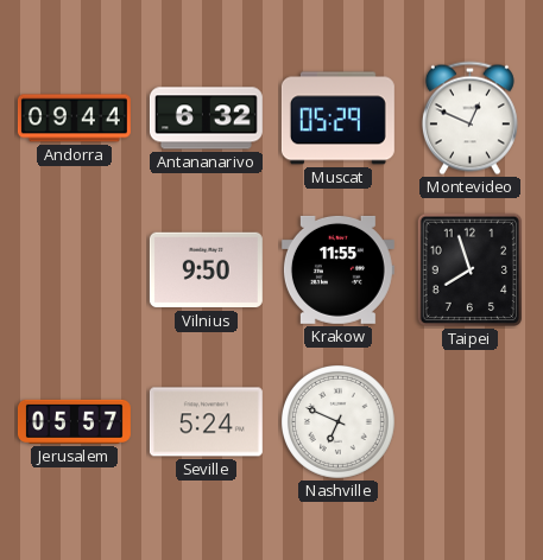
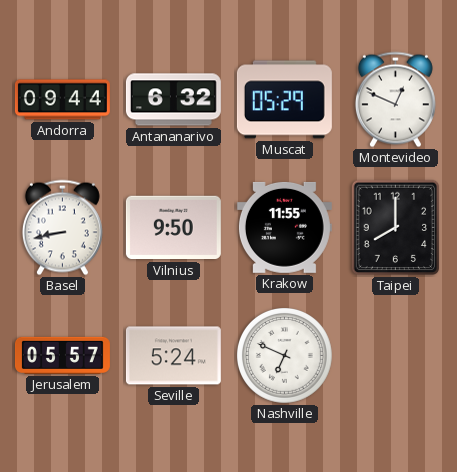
Basel: none -> 8:43 (62, 228)
Taipei: 7:57 -> 8:00 (396, 228)
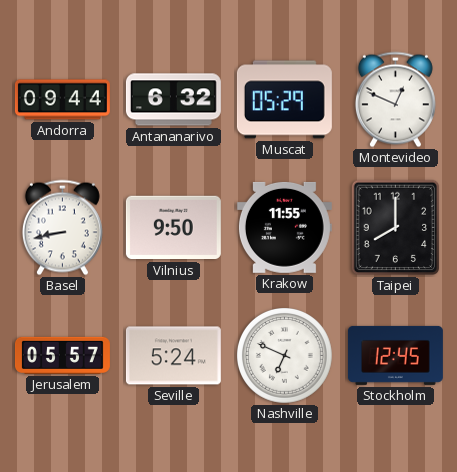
Stockholm: none -> 12:45 (395, 355)
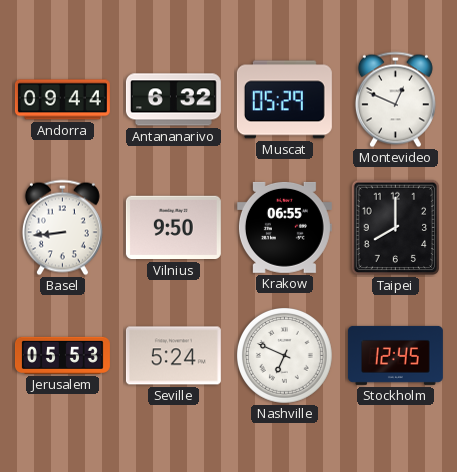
Basel: 8:43 -> 8:44 (62, 228)
Krakow: 11:55 -> 06:55 (284, 227)
Jerusalem: 05:57 -> 05:53 (62, 355)
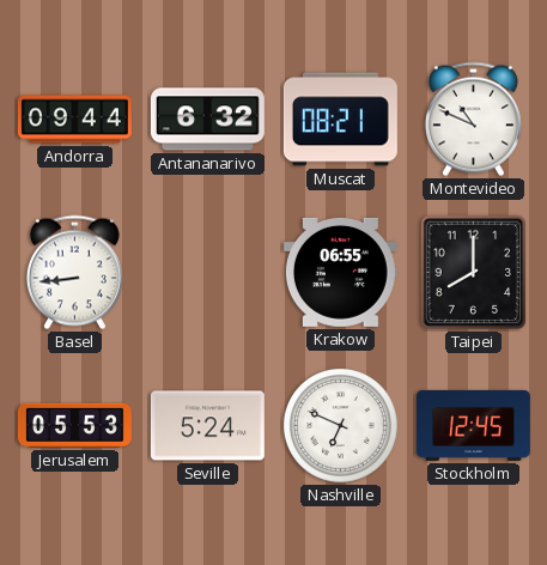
Muscat: 05:29 -> 08:21 (340, 120)
Montevideo: 12:49 -> 10:49 (473, 120)
Vilnius: 9:50 -> none (173, 228)
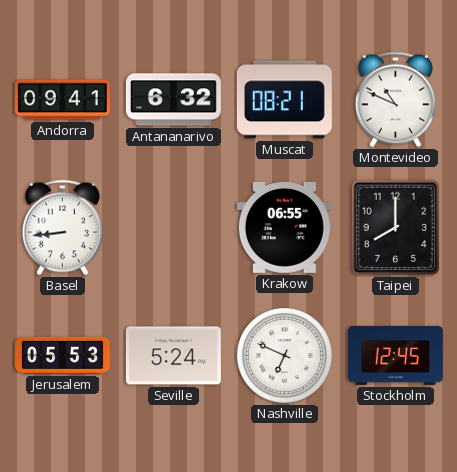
Andorra: 09:44 -> 09:41 (62, 100)
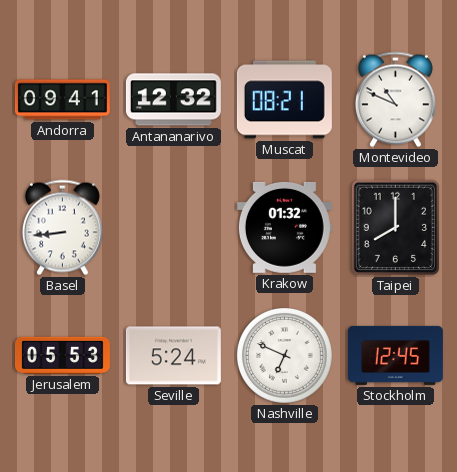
Antananarivo: 6:32 -> 12:32 (173, 100)
Krakow: 06:55 -> 01:32 (284, 227)
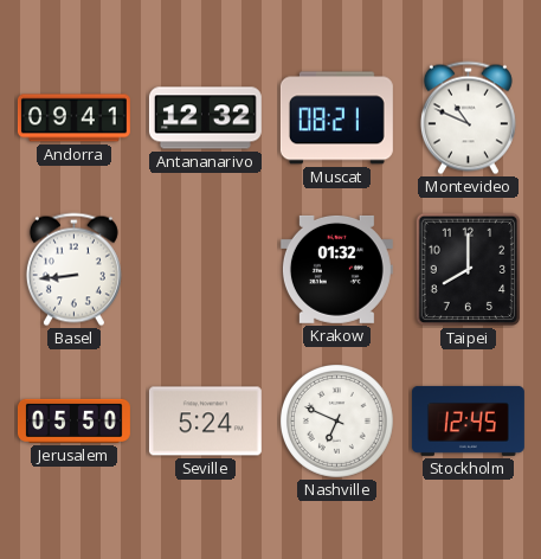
Jerusalem: 05:53 -> 05:50 (73, 420)
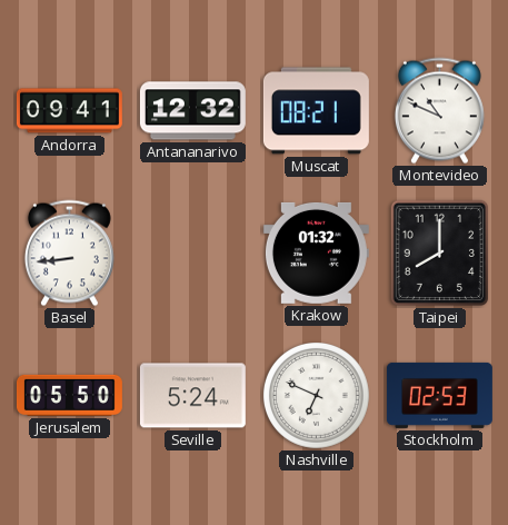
Stockholm: 12:45 -> 02:53 (439, 395)
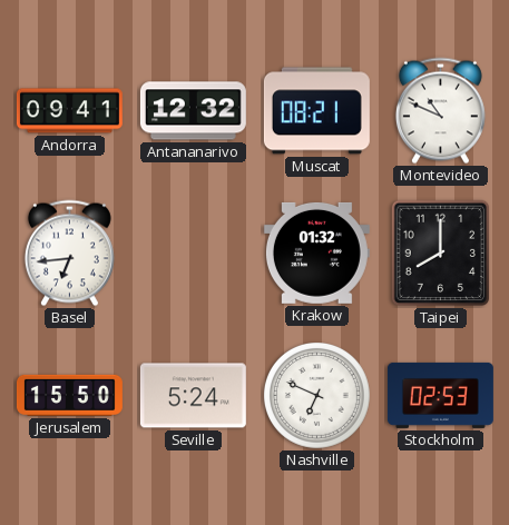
Basel: 8:44 -> 6:44 (69, 254)
Jerusalem: 05:50 -> 15:50 (69, 395)
